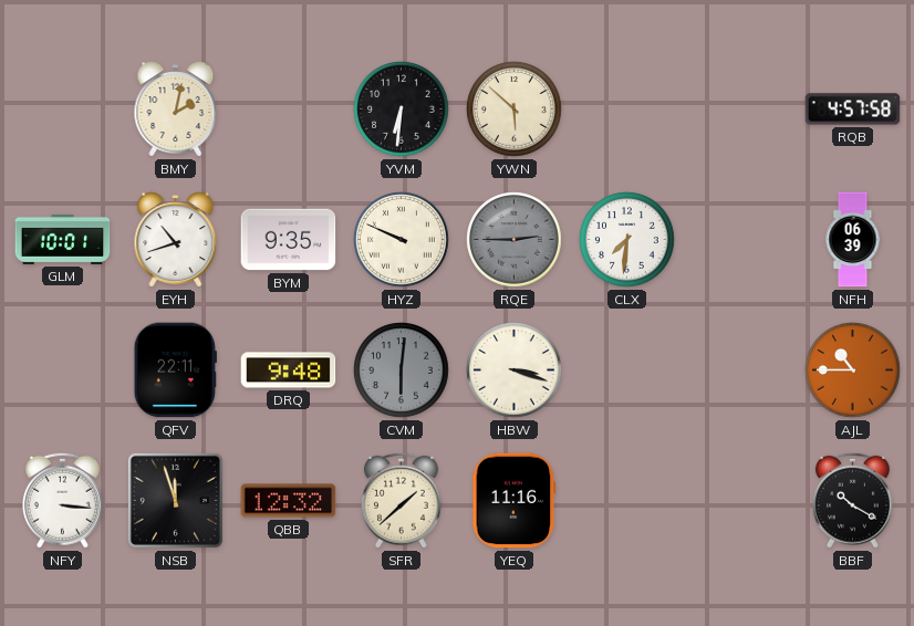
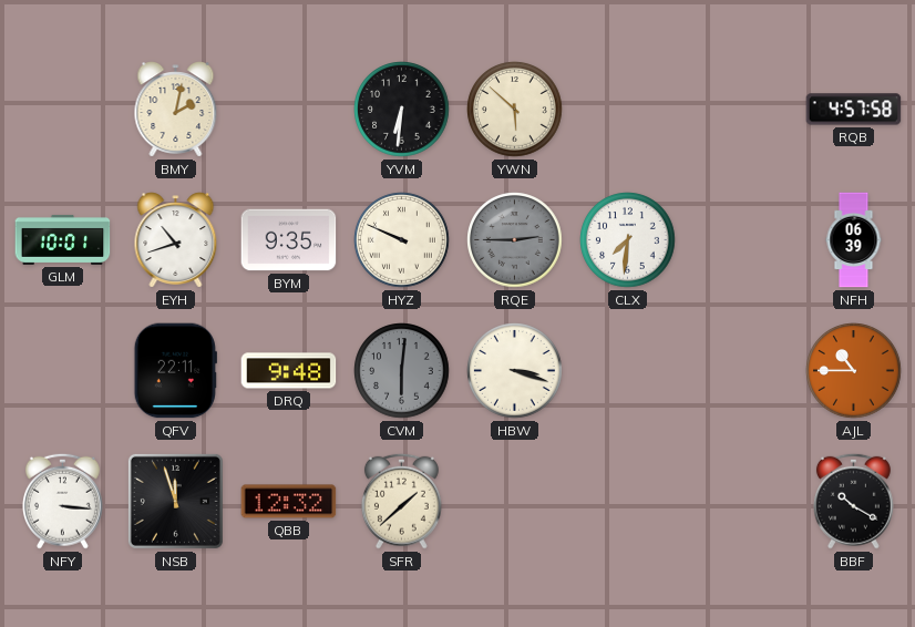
YEQ: 11:16 -> none (515, 501)
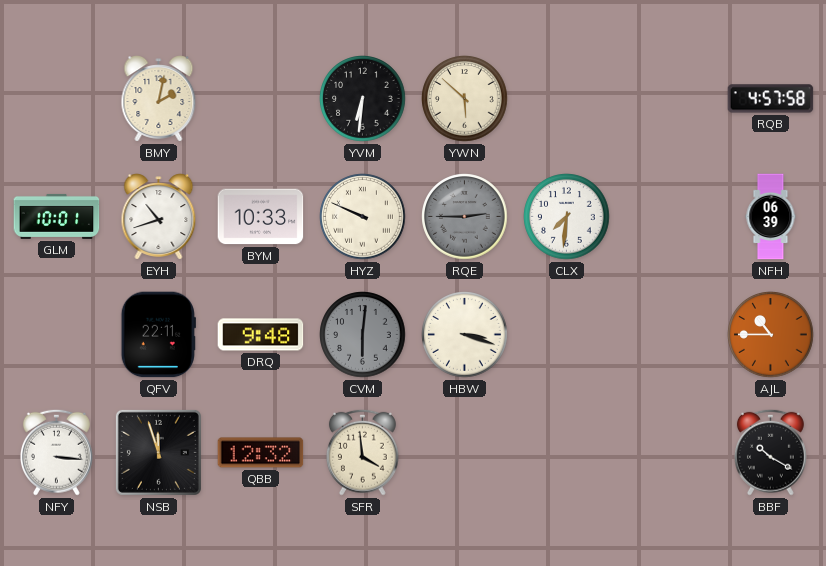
BYM: 9:35 -> 10:33 (261, 217)
SFR: 1:38 -> 3:59 (362, 452)
